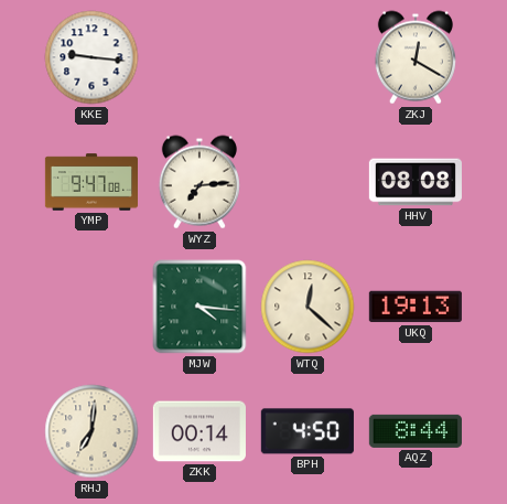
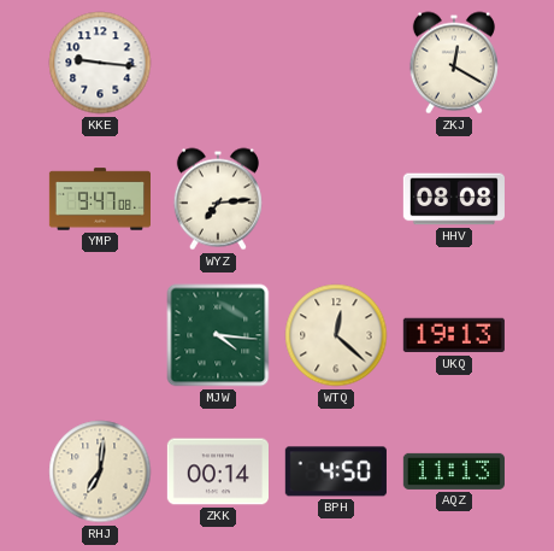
AQZ: 8:44 -> 11:13 (454, 471)
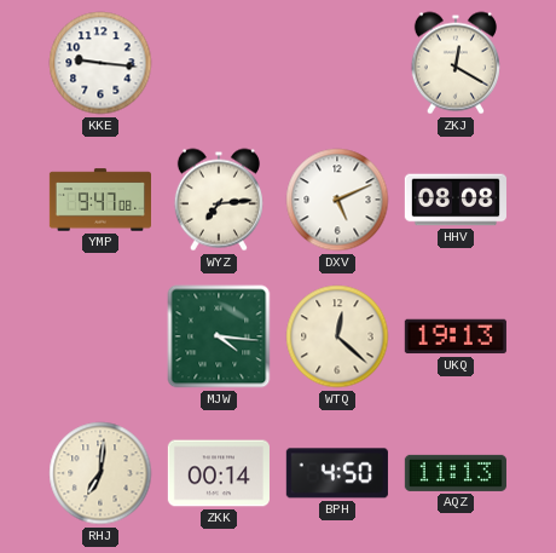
DXV: none -> 5:11 (337, 200)
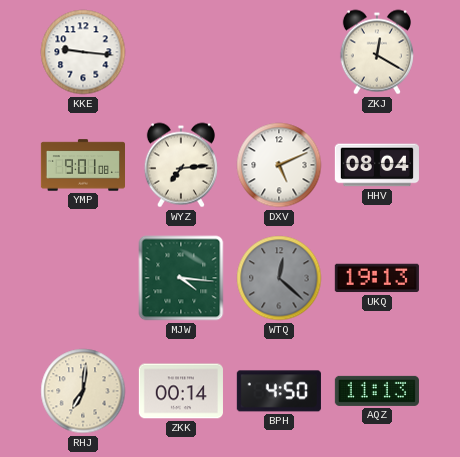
YMP: 9:47 -> 9:01 (82, 165)
HHV: 08:08 -> 08:04 (377, 165)
WTQ dial: cream -> grey (279, 278)
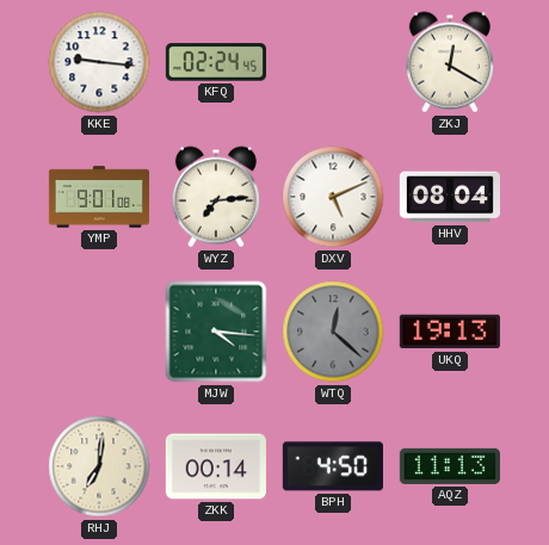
KFQ: none -> 02:24 (216, 62)
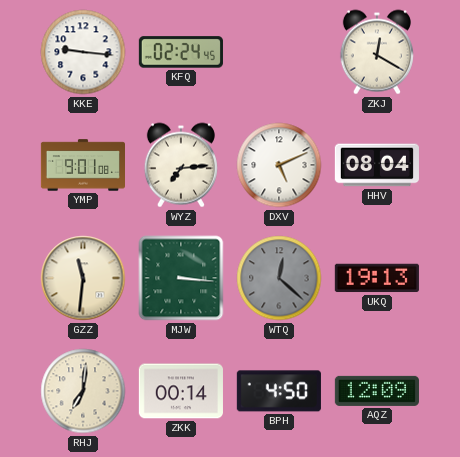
GZZ: none -> 11:31 (83, 278)
MJW: 4:16 -> 3:16 (181, 278)
AQZ: 11:13 -> 12:09 (377, 391)
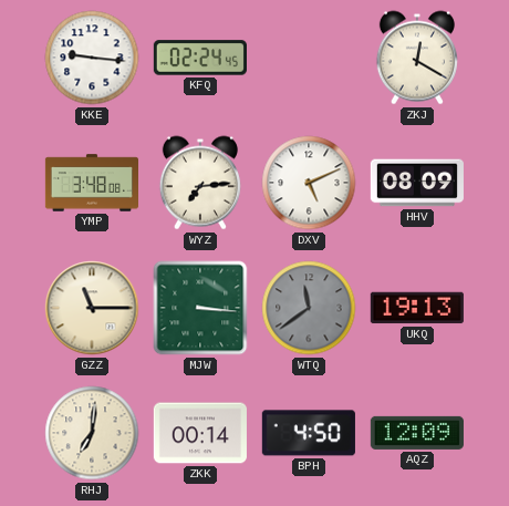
YMP: 9:01 -> 3:48 (91, 183)
HHV: 08:04 -> 08:09 (417, 183)
GZZ: 11:31 -> 11:15 (92, 308)
WTQ: 12:22 -> 11:39 (309, 308)
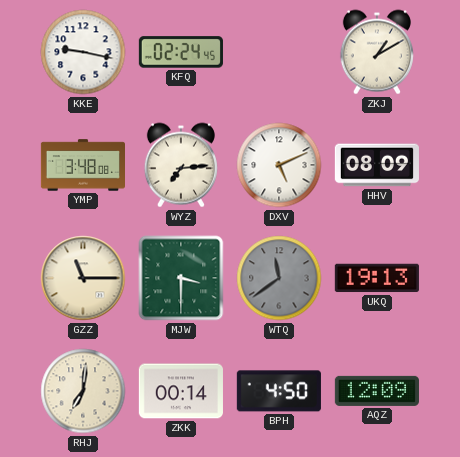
KKE: 9:16 -> 9:17 (83, 52)
ZKJ: 12:20 -> 1:10 (377, 52)
MJW: 3:16 -> 3:30 (181, 278)
